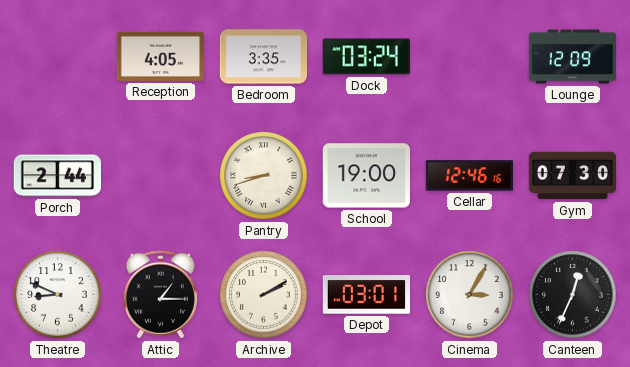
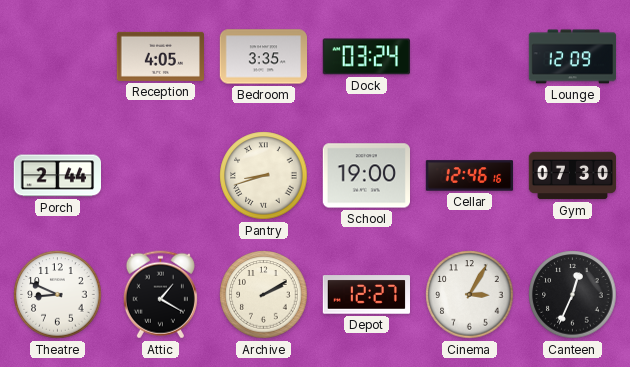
Attic: 1:15 -> 1:20 (160, 295)
Depot: 03:01 -> 12:27 (366, 295)
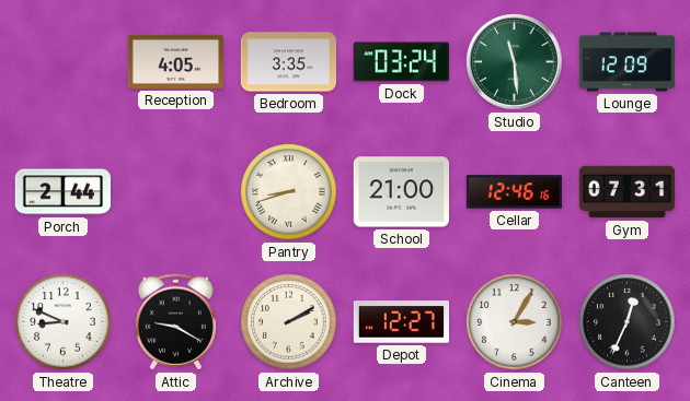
Studio: none -> 11:29 (515, 62)
School: 19:00 -> 21:00 (401, 192)
Gym: 07:30 -> 07:31 (628, 192)
Attic: 1:20 -> 9:20 (175, 322)
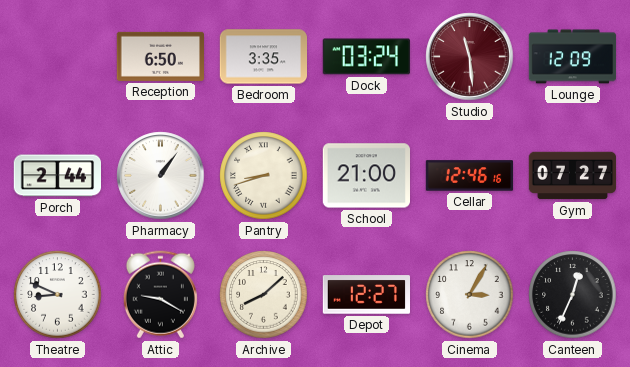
Reception: 4:05 -> 6:50 (160, 56)
Studio dial: green -> burgundy (470, 57)
Pharmacy: none -> 1:06 (161, 176)
Gym: 07:31 -> 07:27 (573, 176)
Archive: 2:10 -> 8:08 (264, 295)
